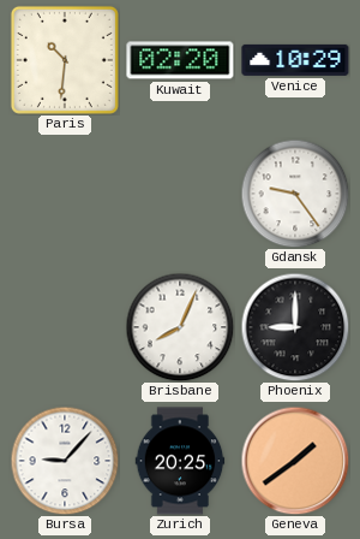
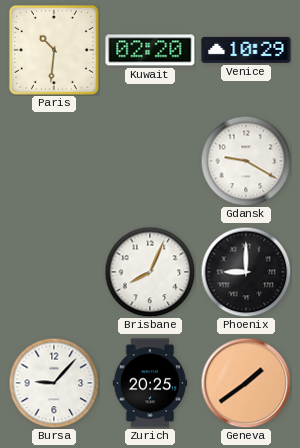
Gdansk: 9:24 -> 9:20 (246, 161)
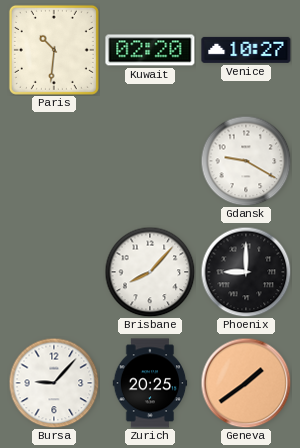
Venice: 10:29 -> 10:27 (246, 50)
Brisbane: 8:04 -> 8:07 (150, 272)
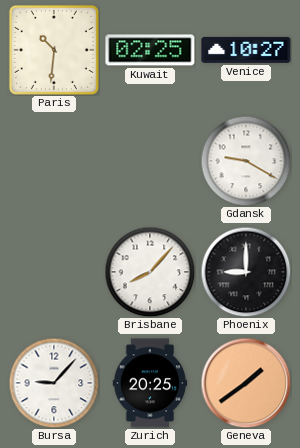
Kuwait: 02:20 -> 02:25 (150, 50)
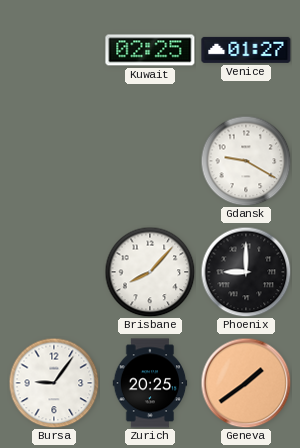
Paris: 10:31 -> none (54, 50)
Venice: 10:27 -> 01:27 (246, 50)
Bursa: 9:07 -> 9:06 (54, 383)
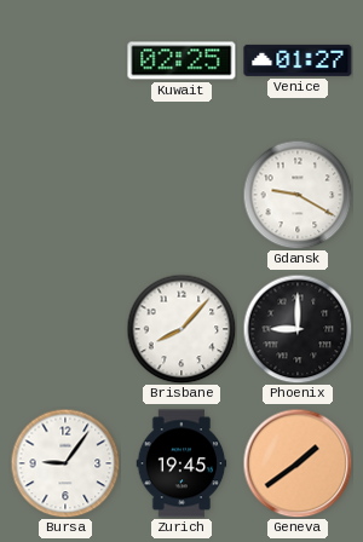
Zurich: 20:25 -> 19:45 (181, 463)
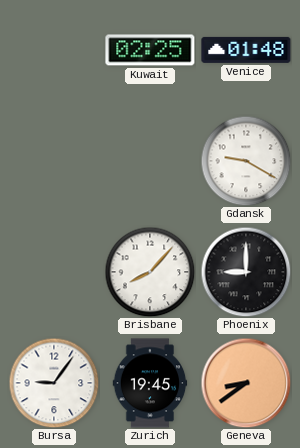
Venice: 01:27 -> 01:48 (246, 50)
Geneva: 1:39 -> 8:39 (246, 383)
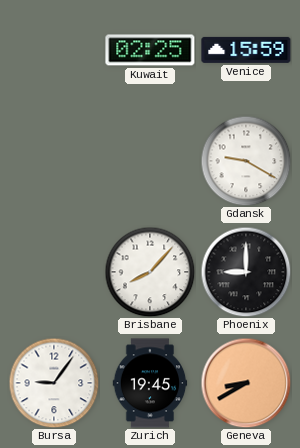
Venice: 01:48 -> 15:59 (246, 50)
Geneva: 8:39 -> 8:40 (246, 383)
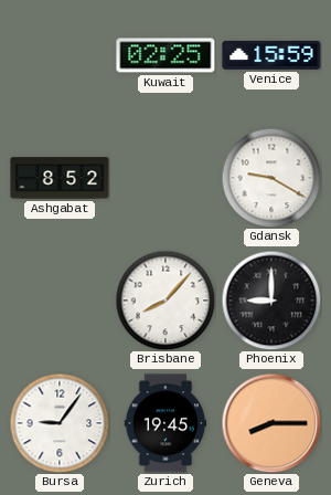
Ashgabat: none -> 8:52 (60, 178)
Geneva: 8:40 -> 8:15 (271, 423)
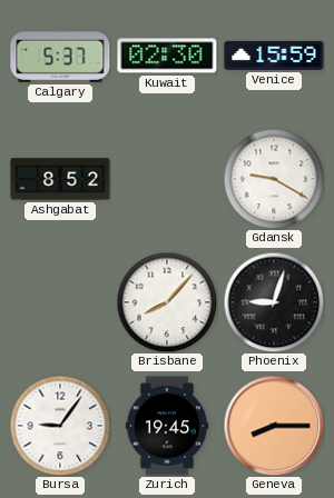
Calgary: none -> 5:37 (60, 56)
Kuwait: 02:25 -> 02:30 (167, 56)
Phoenix: 9:00 -> 9:03 (274, 302)
